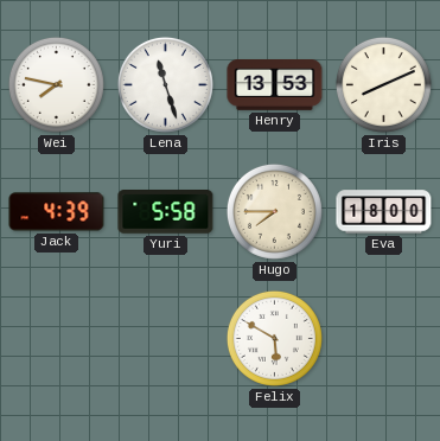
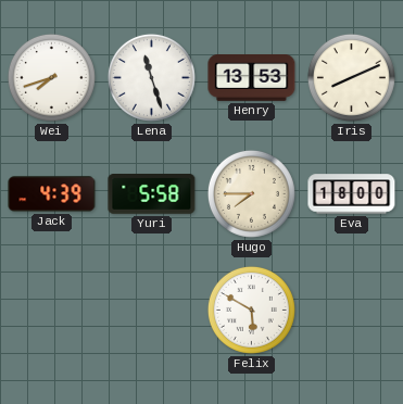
Wei: 7:47 -> 7:42 (51, 77)
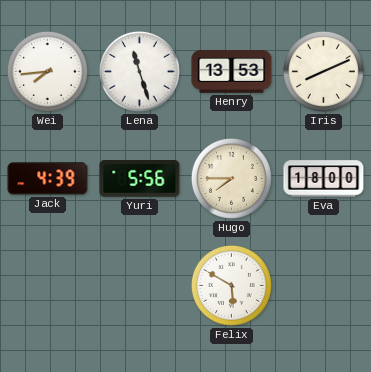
Wei: 7:42 -> 7:44 (47, 71)
Yuri: 5:58 -> 5:56 (140, 179)
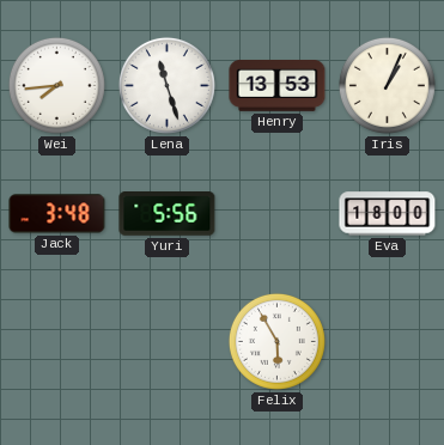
Iris: 8:11 -> 1:04 (387, 85)
Jack: 4:39 -> 3:48 (57, 214)
Hugo: 7:45 -> none (231, 178)
Felix: 5:50 -> 5:55 (276, 341)
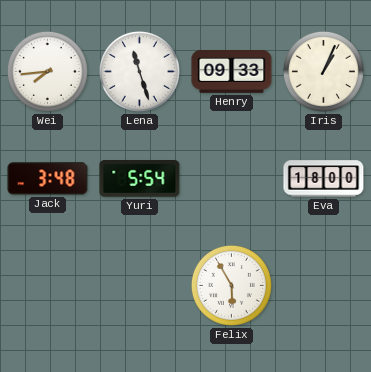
Henry: 13:53 -> 09:33 (232, 72)
Yuri: 5:56 -> 5:54 (140, 179)
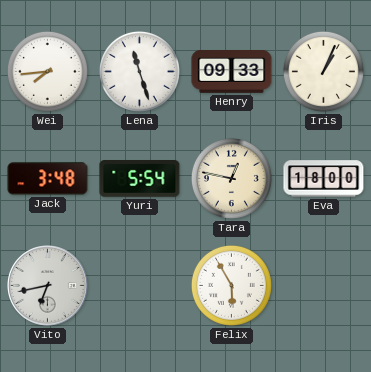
Tara: none -> 12:47 (231, 178)
Vito: none -> 6:43 (48, 286)
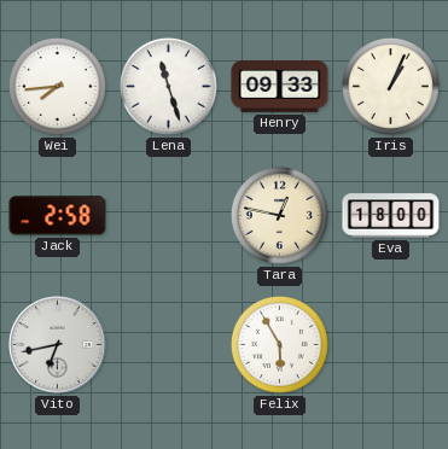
Jack: 3:48 -> 2:58 (58, 216)
Yuri: 5:54 -> none (140, 179)
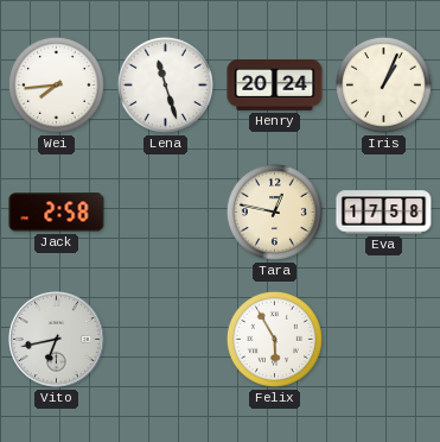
Henry: 09:33 -> 20:24 (275, 86)
Eva: 18:00 -> 17:58 (384, 213)
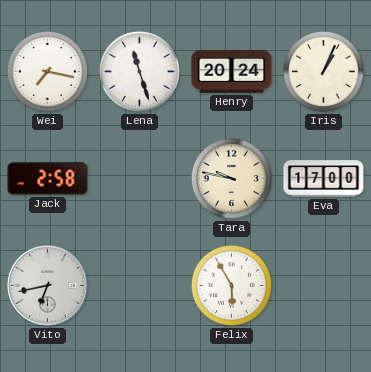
Wei: 7:44 -> 7:17 (47, 71)
Tara: 12:47 -> 9:47 (231, 178)
Eva: 17:58 -> 17:00 (324, 179)
